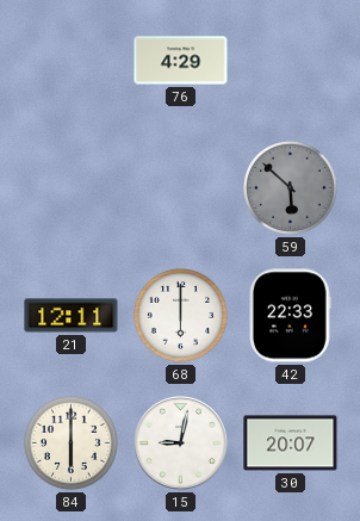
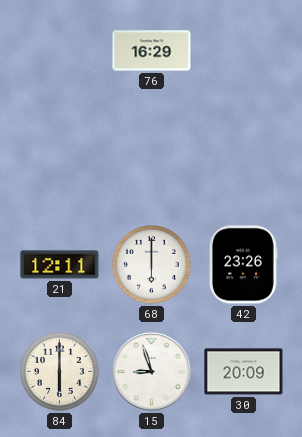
76: 4:29 -> 16:29 (152, 51)
59: 5:52 -> none (290, 187)
42: 22:33 -> 23:26 (244, 265)
15: 9:02 -> 8:57 (152, 372)
30: 20:07 -> 20:09 (244, 372)
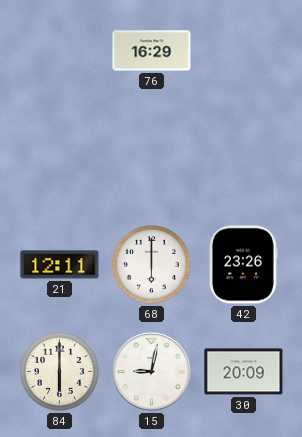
15: 8:57 -> 9:02 (152, 372)
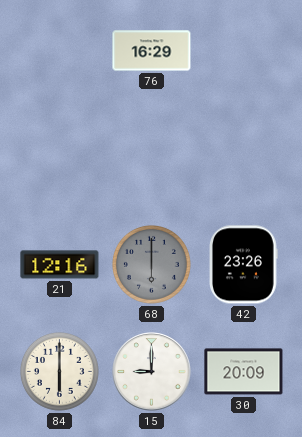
21: 12:11 -> 12:16 (60, 265)
68 dial: white -> grey (151, 264)
15: 9:02 -> 9:00 (152, 372)
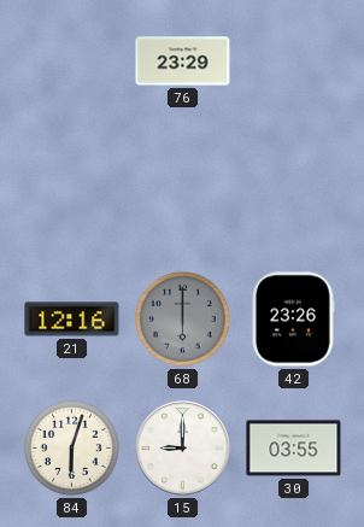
76: 16:29 -> 23:29 (183, 62)
84: 6:00 -> 6:03 (71, 447)
30: 20:09 -> 03:55 (294, 449)
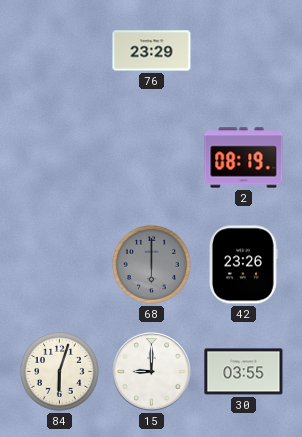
2: none -> 08:19 (244, 158)
21: 12:16 -> none (72, 320)
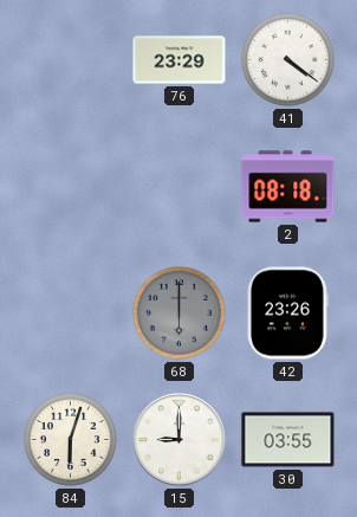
41: none -> 4:21 (287, 59)
2: 08:19 -> 08:18 (288, 187)
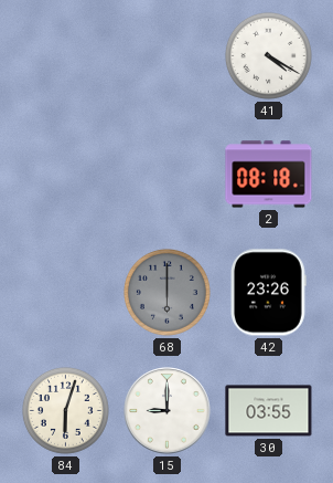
76: 23:29 -> none (180, 60)
41: 4:21 -> 4:20 (268, 55)
